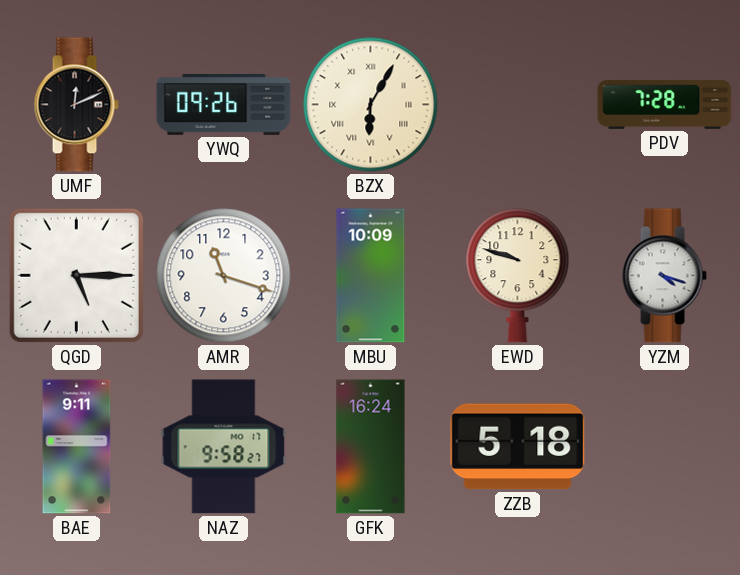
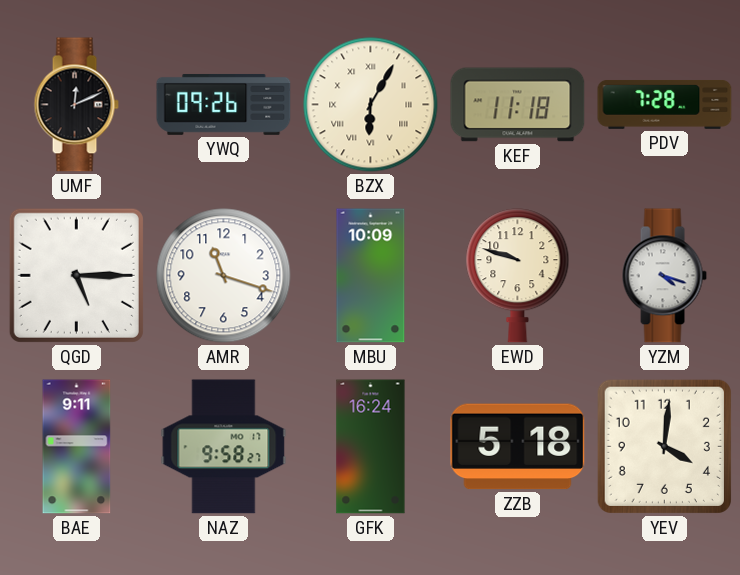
KEF: none -> 11:18 (518, 105)
YEV: none -> 4:01 (664, 446)
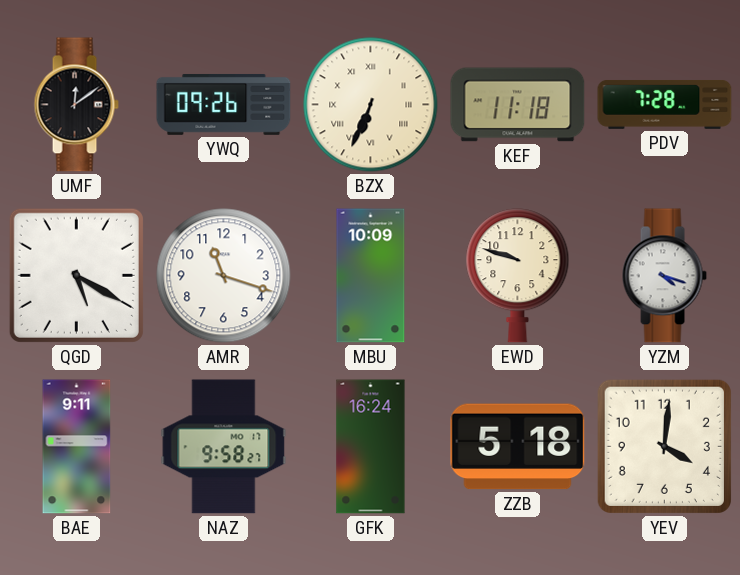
UMF: 12:11 -> 12:09 (76, 105)
BZX: 6:05 -> 6:34 (371, 105)
QGD: 5:15 -> 5:20 (76, 275)
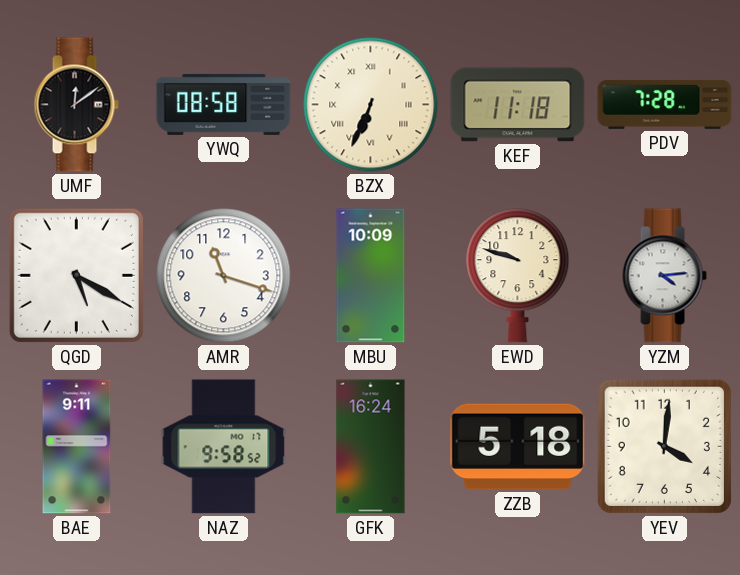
YWQ: 09:26 -> 08:58 (224, 104)
YZM: 4:18 -> 4:14 (664, 276)
NAZ: 9:58:27 -> 9:58:52 (224, 447)
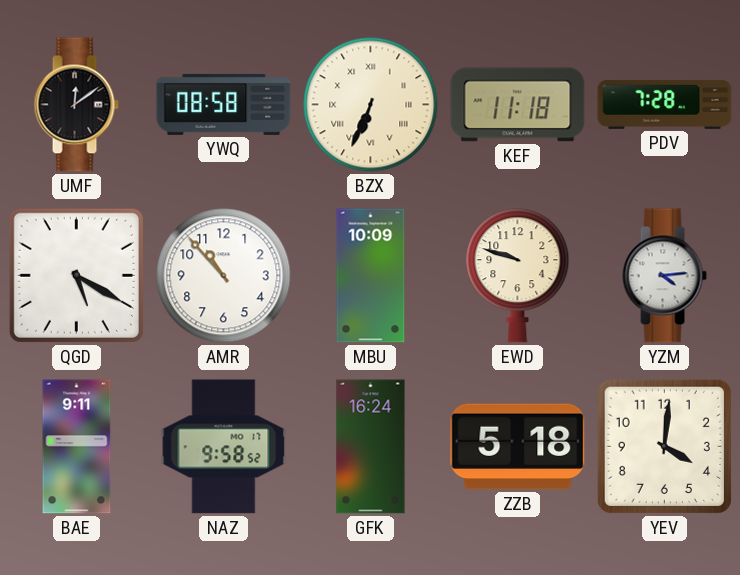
AMR: 11:18 -> 10:53 (224, 276)
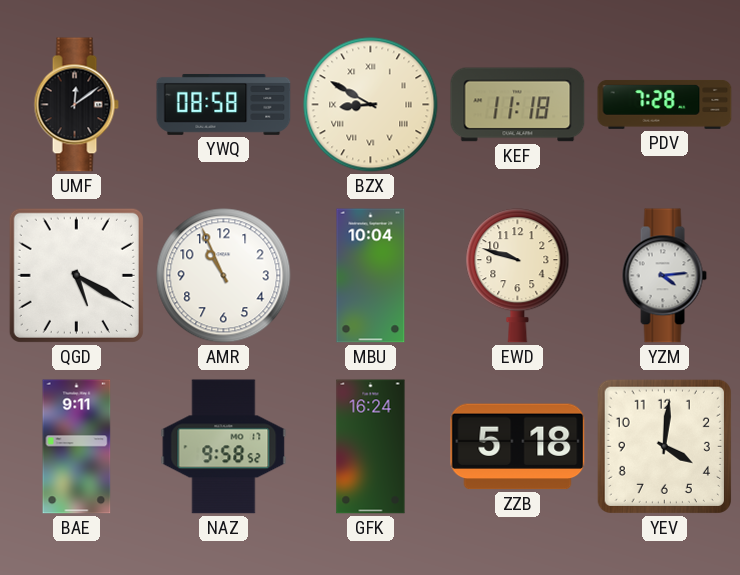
BZX: 6:34 -> 8:50 (371, 105)
AMR: 10:53 -> 10:56 (224, 276)
MBU: 10:09 -> 10:04 (371, 276)
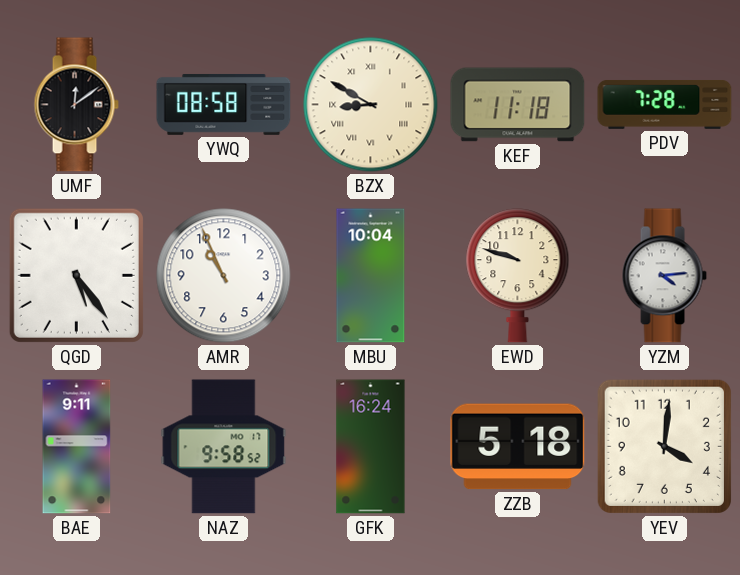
QGD: 5:20 -> 5:24 (76, 275)
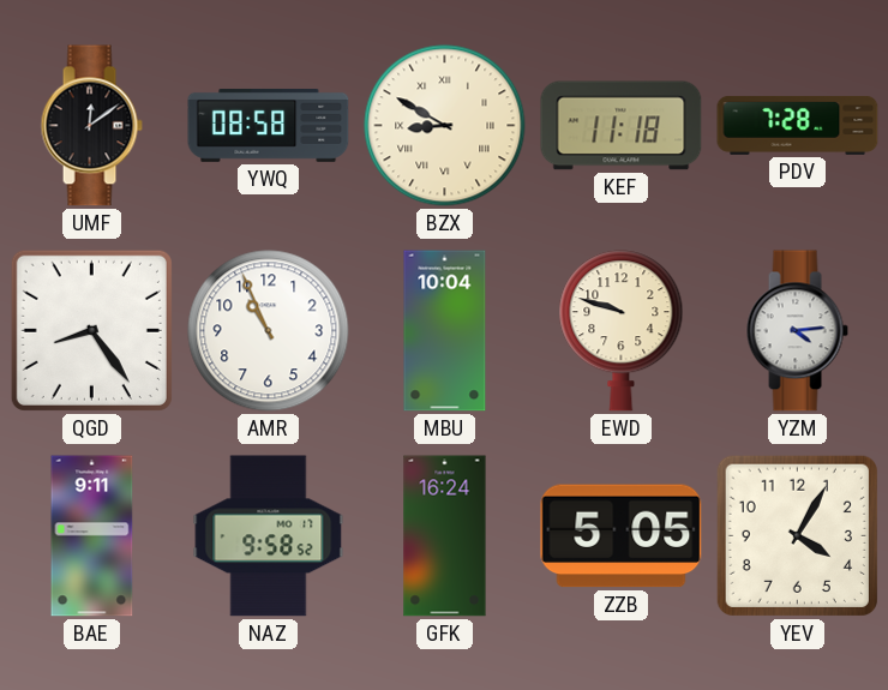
QGD: 5:24 -> 8:24 (91, 330)
ZZB: 5:18 -> 5:05 (622, 536)
YEV: 4:01 -> 4:05 (797, 535)
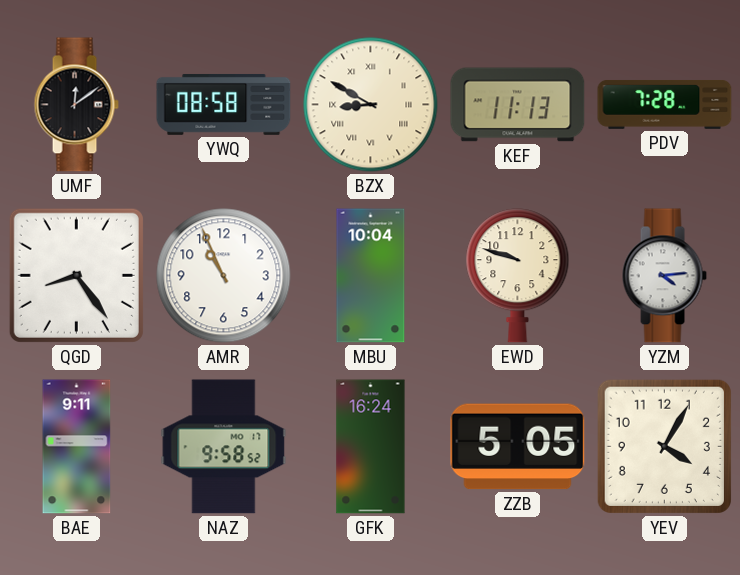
KEF: 11:18 -> 11:13 (518, 105)
